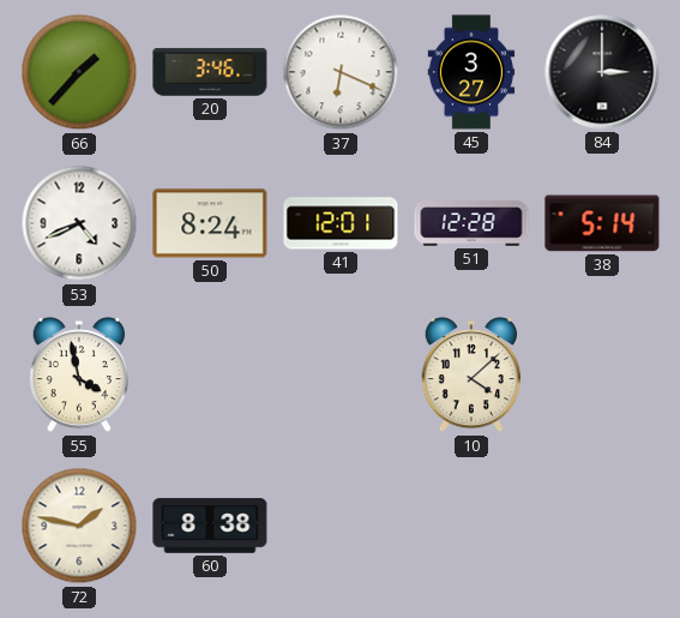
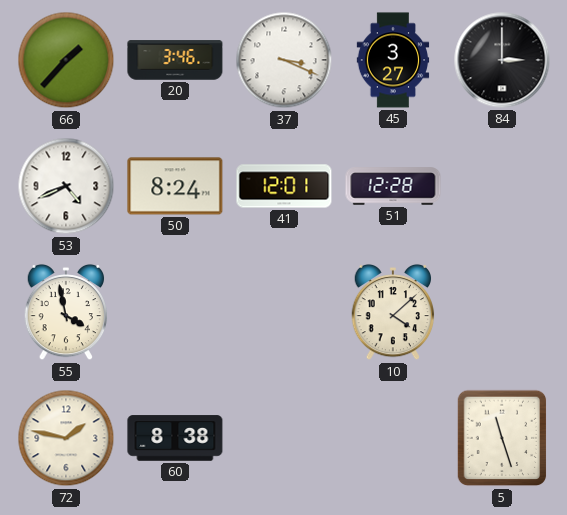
37: 6:19 -> 3:19 (284, 60)
38: 5:14 -> none (602, 223)
5: none -> 11:27 (502, 438)
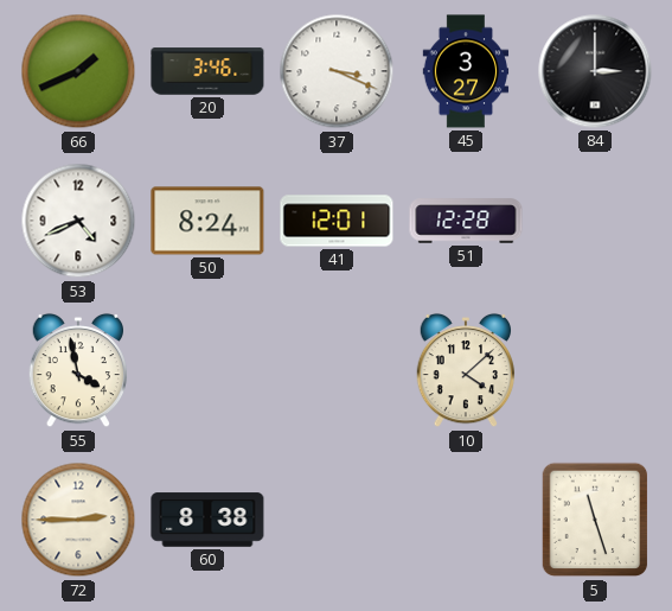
66: 1:37 -> 1:41 (78, 71)
72: 1:47 -> 2:45 (78, 520)
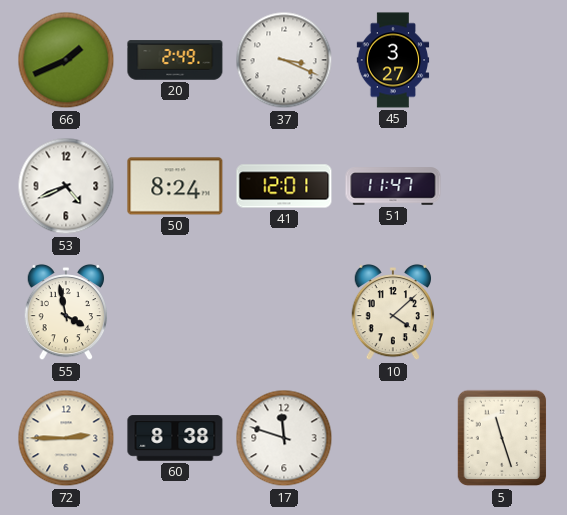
20: 3:46 -> 2:49 (175, 60)
84: 3:00 -> none (595, 71)
51: 12:28 -> 11:47 (393, 186)
17: none -> 11:48 (284, 438)
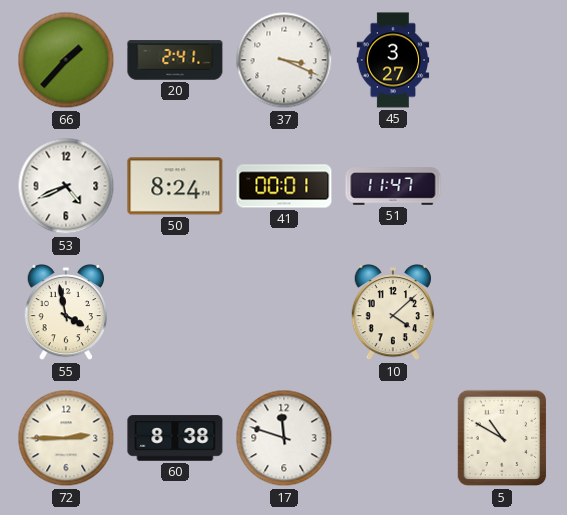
66: 1:41 -> 1:37 (66, 60)
20: 2:49 -> 2:41 (175, 60)
41: 12:01 -> 00:01 (284, 186)
5: 11:27 -> 10:50 (502, 438)
